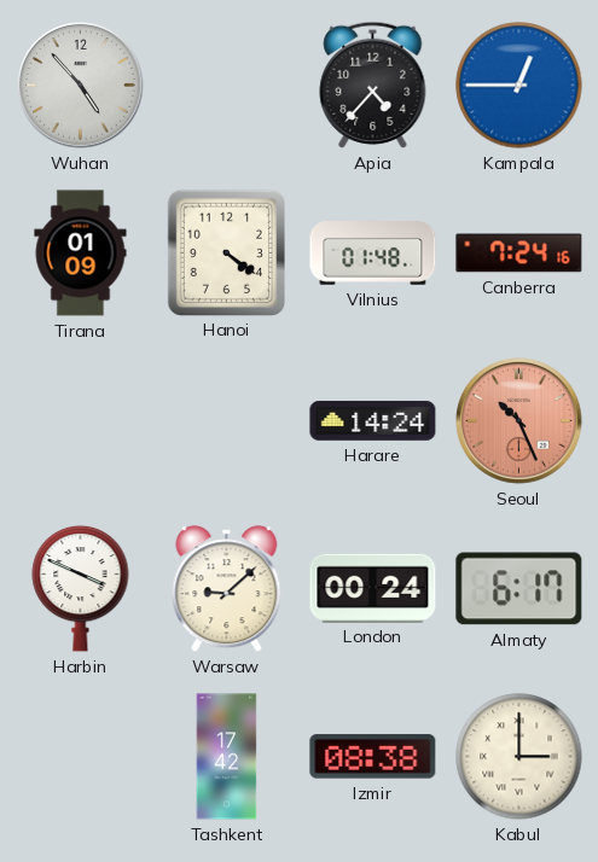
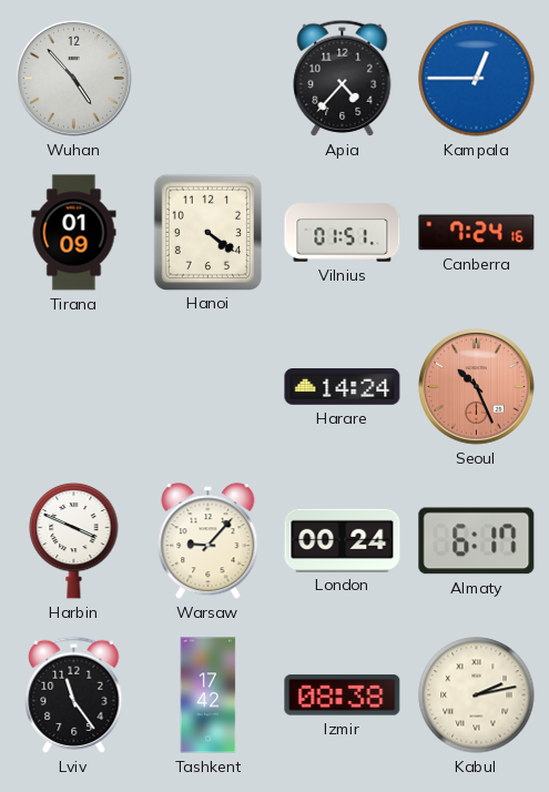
Vilnius: 01:48 -> 01:51 (343, 233)
Warsaw: 9:08 -> 9:07 (209, 541)
Lviv: none -> 11:24 (74, 694)
Kabul: 3:00 -> 2:13 (477, 695)
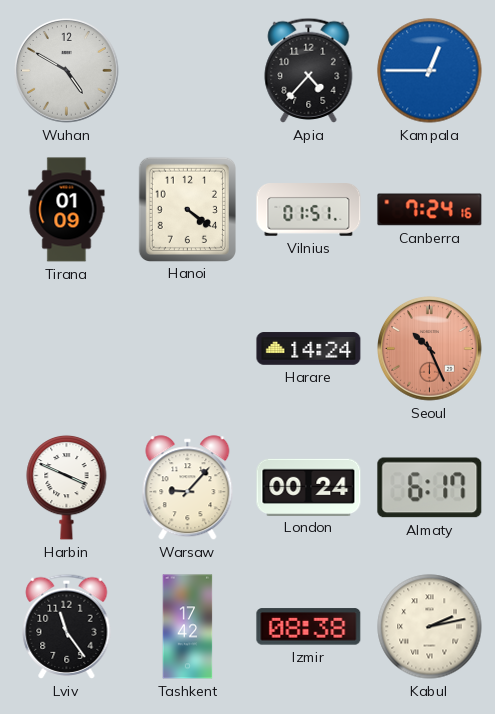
Wuhan: 4:53 -> 4:50 (67, 71)
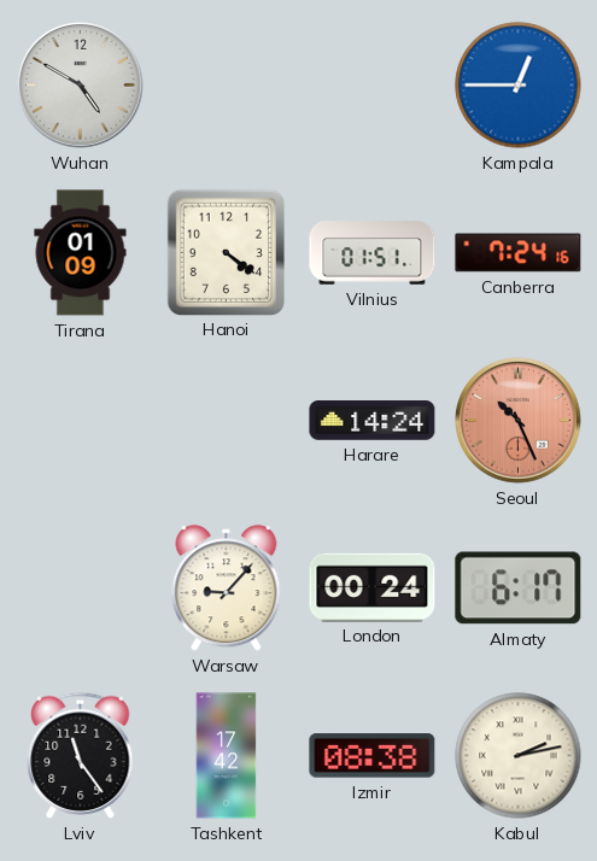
Apia: 4:37 -> none (309, 70)
Harbin: 3:49 -> none (67, 487)
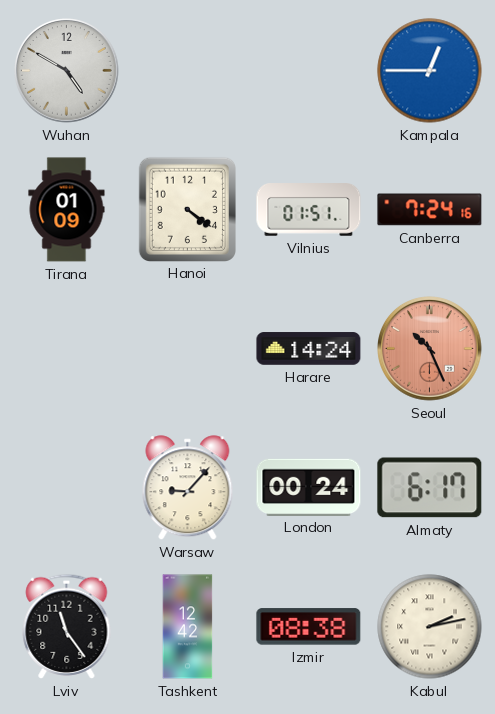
Tashkent: 17:42 -> 12:42 (188, 627)
